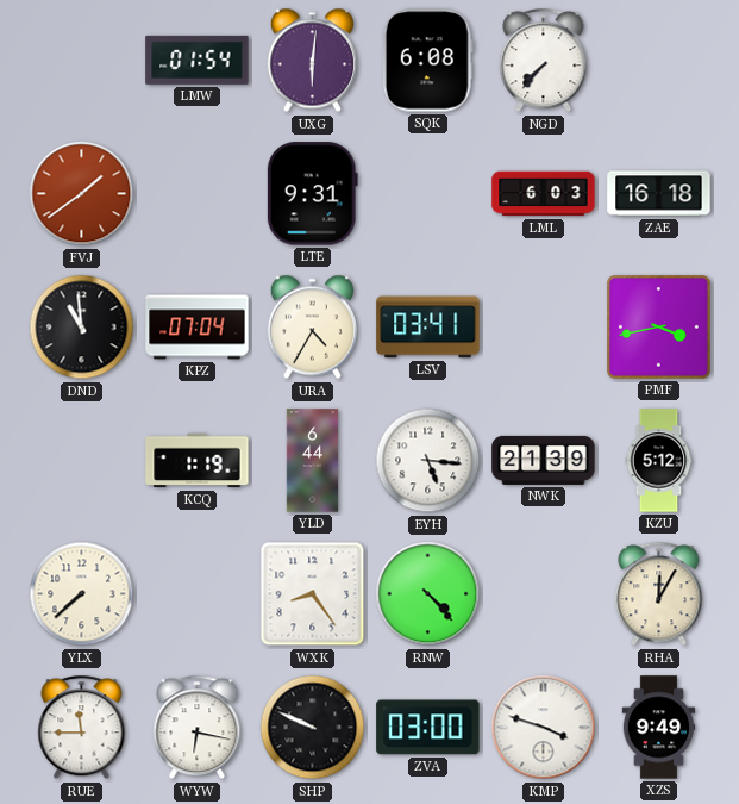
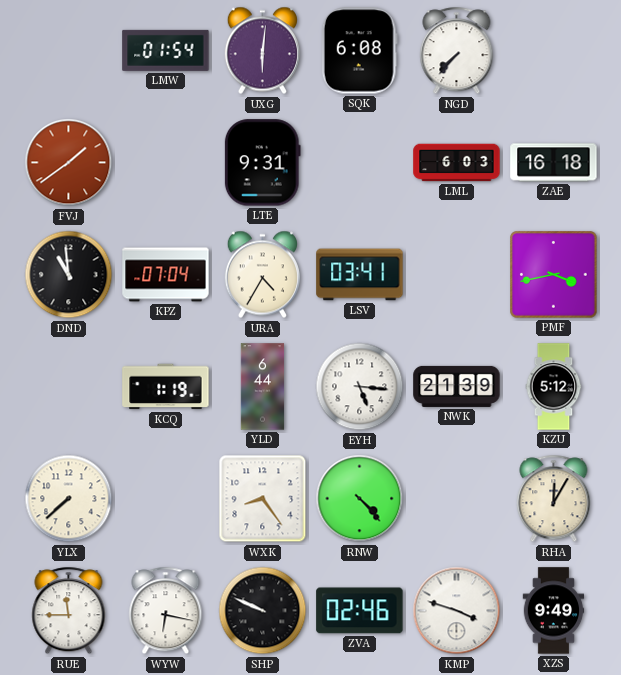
ZVA: 03:00 -> 02:46 (360, 611)
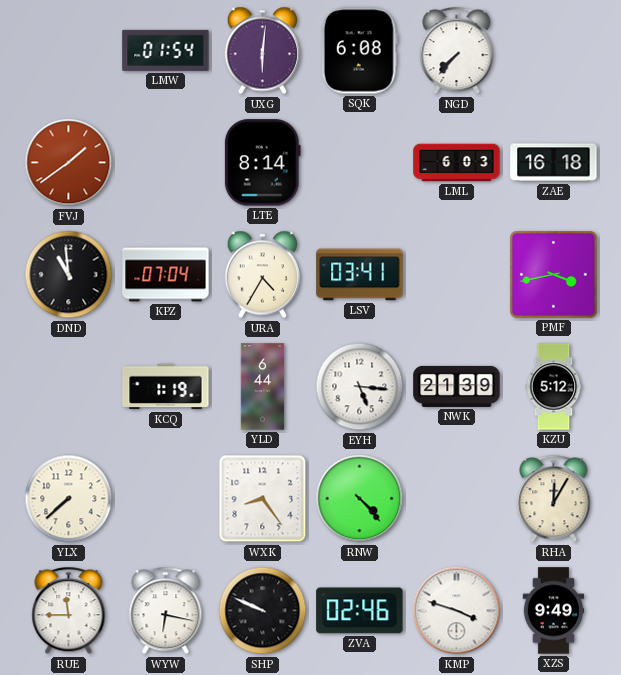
LTE: 9:31 -> 8:14 (262, 163)
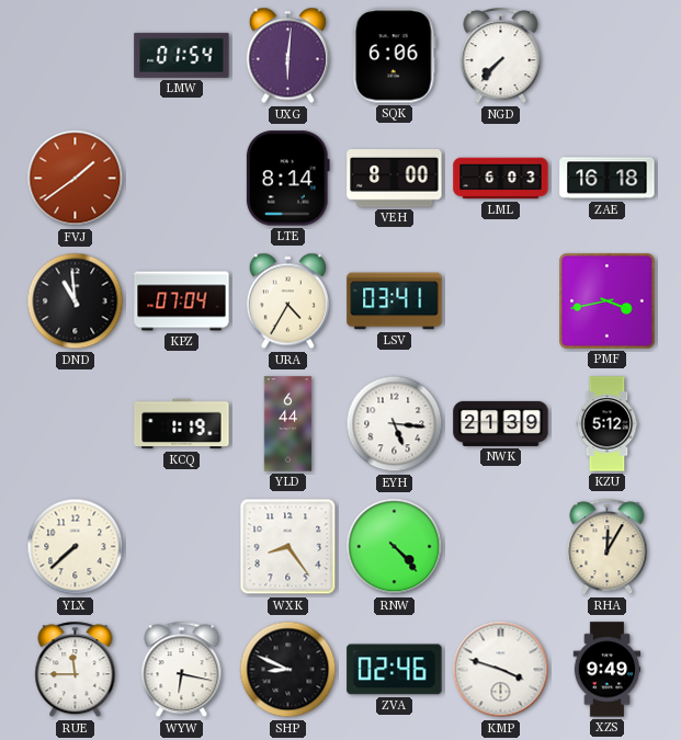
SQK: 6:08 -> 6:06 (394, 56)
VEH: none -> 8:00 (395, 179)
SHP: 9:49 -> 8:49 (288, 670)
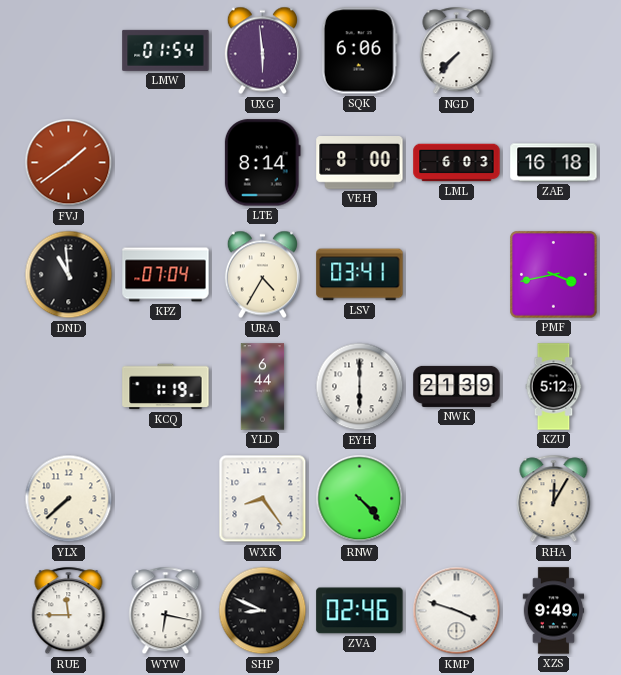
UXG: 6:01 -> 5:59 (262, 51)
EYH: 5:16 -> 6:00 (360, 387)
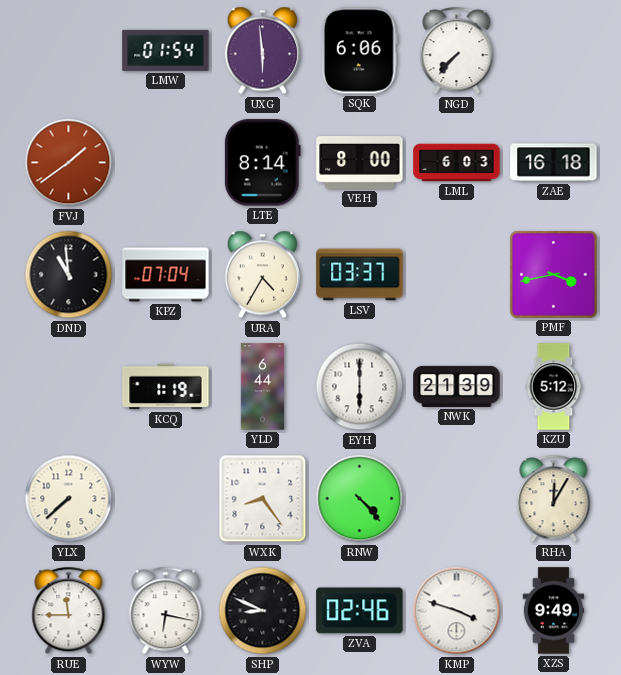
LSV: 03:41 -> 03:37 (360, 275)
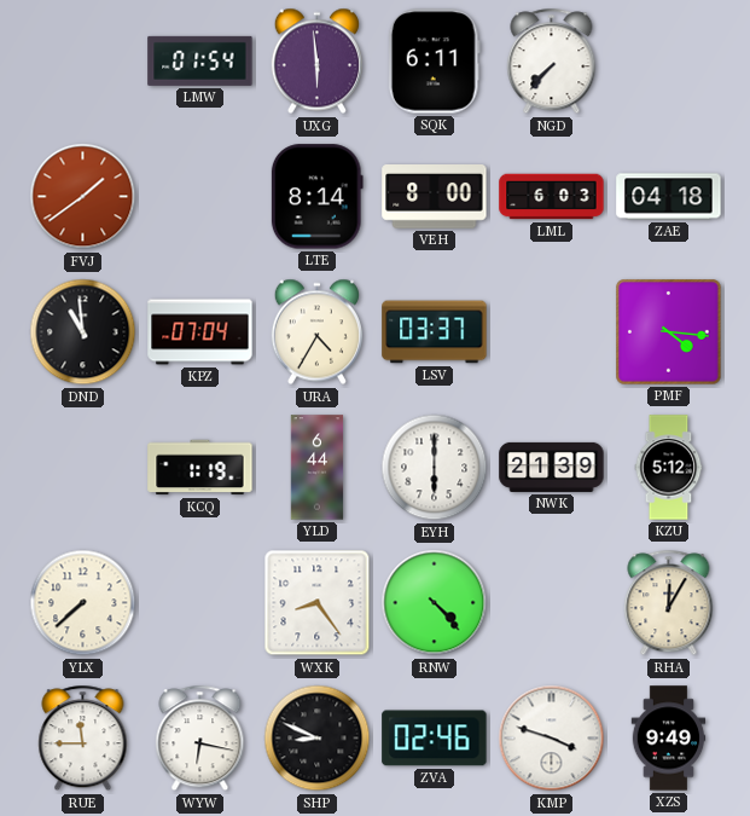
SQK: 6:06 -> 6:11 (434, 62)
ZAE: 16:18 -> 04:18 (669, 197)
PMF: 3:43 -> 4:16 (669, 332)
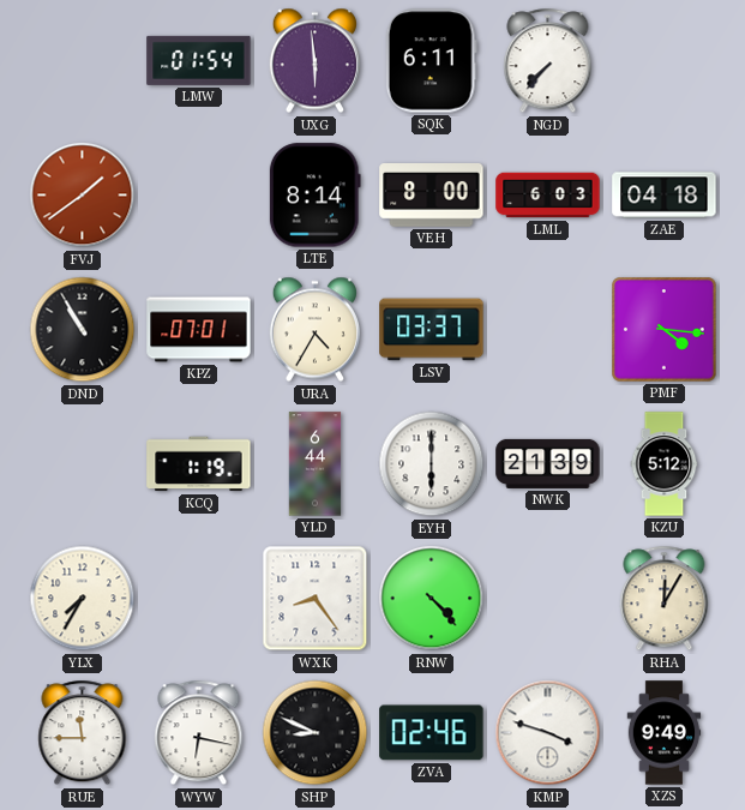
DND: 10:59 -> 10:55 (83, 330)
KPZ: 07:04 -> 07:01 (199, 330)
YLX: 7:38 -> 7:35 (83, 599)
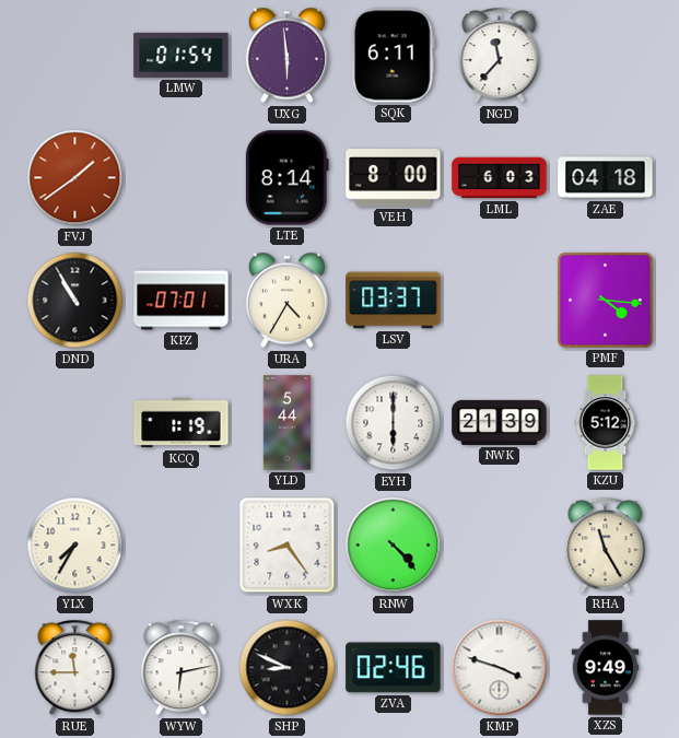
NGD: 7:37 -> 11:37 (500, 56)
YLD: 6:44 -> 5:44 (288, 423)
RHA: 12:05 -> 11:25 (606, 546)
WYW: 6:17 -> 6:13 (182, 668)
